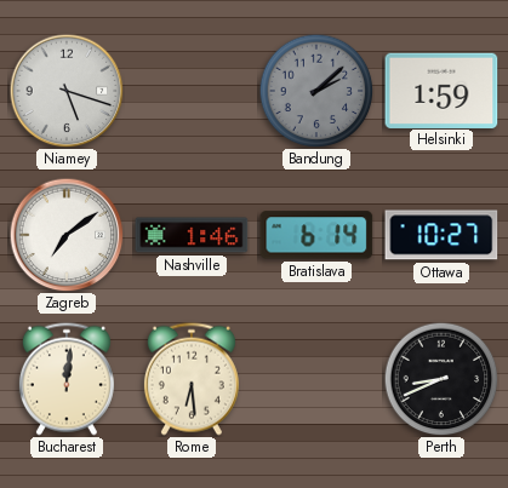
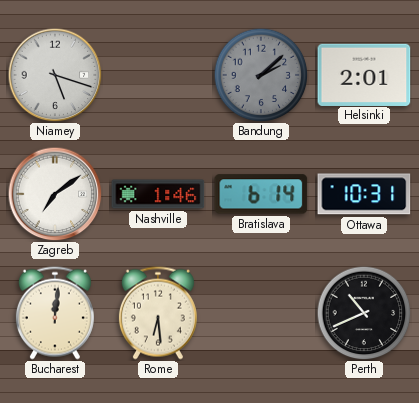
Helsinki: 1:59 -> 2:01 (364, 74)
Ottawa: 10:27 -> 10:31 (364, 194)
Perth: 8:41 -> 10:41 (364, 313)
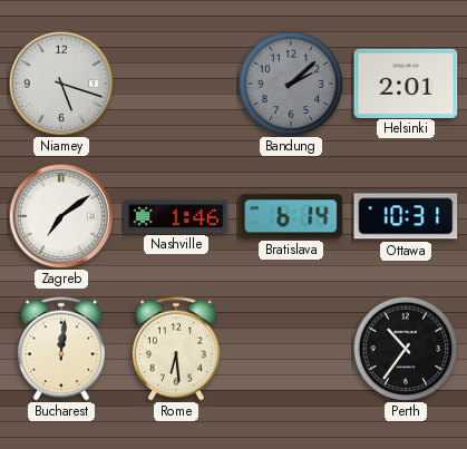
Perth: 10:41 -> 10:36 (406, 349)
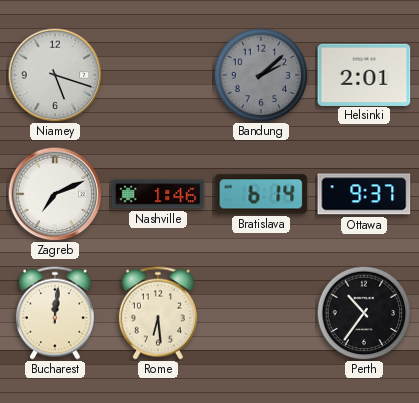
Zagreb: 7:09 -> 7:11 (55, 194)
Ottawa: 10:31 -> 9:37 (364, 194)
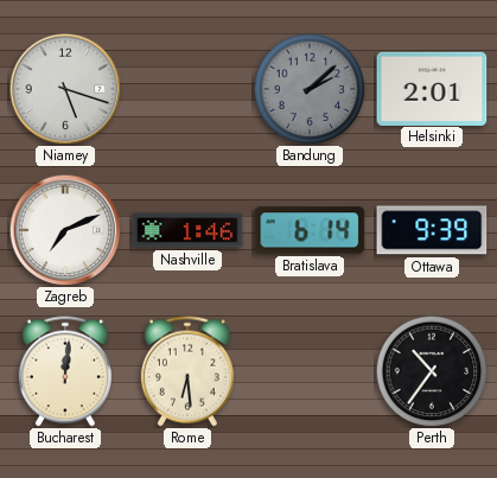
Ottawa: 9:37 -> 9:39 (432, 230)
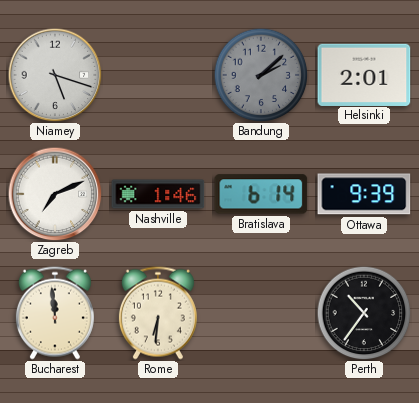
Bucharest: 12:01 -> 11:59 (55, 313)
Rome: 6:29 -> 6:31 (158, 313)
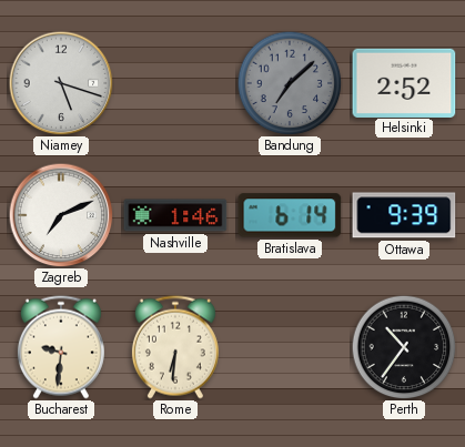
Bandung: 2:08 -> 7:08 (290, 83)
Helsinki: 2:01 -> 2:52 (404, 82)
Bucharest: 11:59 -> 9:31 (61, 347)
